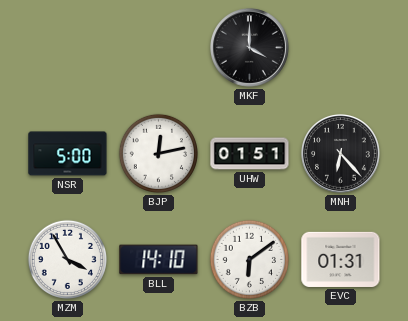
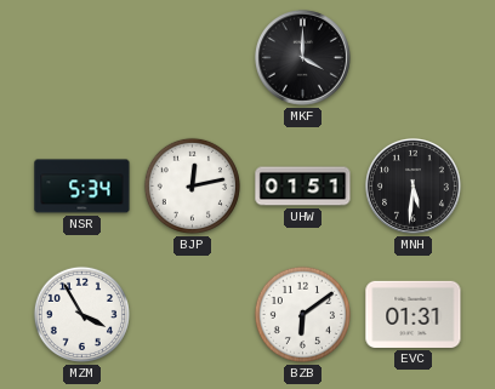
NSR: 5:00 -> 5:34 (82, 187)
MNH: 6:23 -> 5:31 (412, 185)
BLL: 14:10 -> none (159, 260)
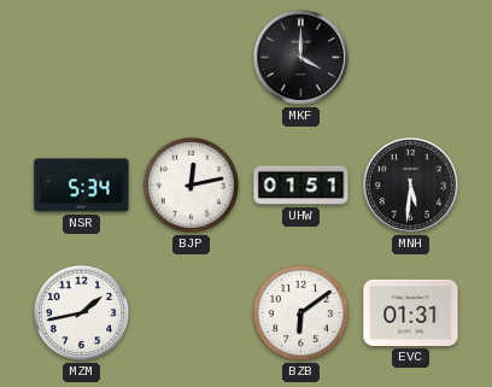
MZM: 3:55 -> 1:43 (81, 312)
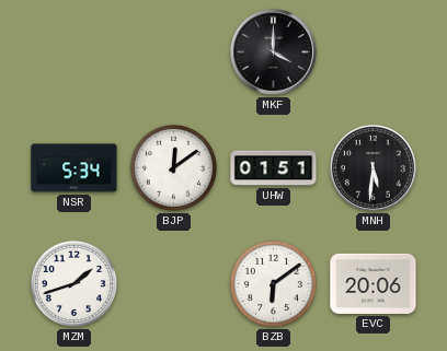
BJP: 12:13 -> 12:09 (173, 167)
MZM: 1:43 -> 1:42 (73, 283)
EVC: 01:31 -> 20:06 (374, 283)
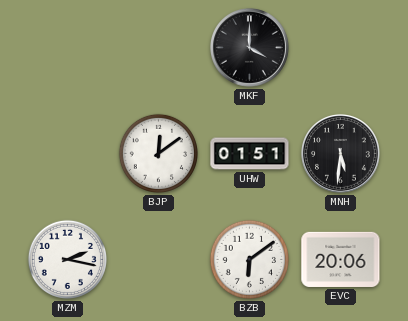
NSR: 5:34 -> none (74, 168)
MZM: 1:42 -> 2:17 (67, 259)
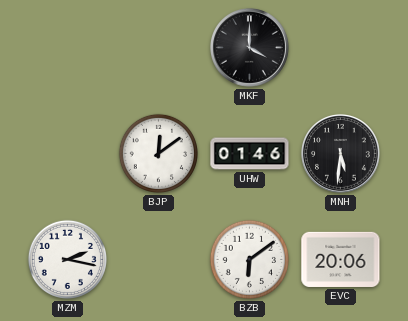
UHW: 01:51 -> 01:46 (250, 154)
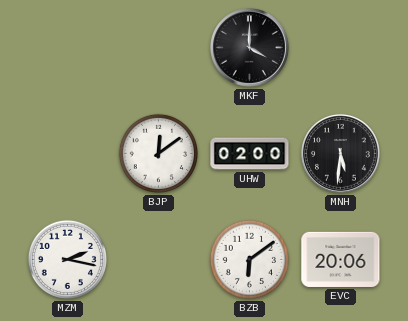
UHW: 01:46 -> 02:00 (250, 154)
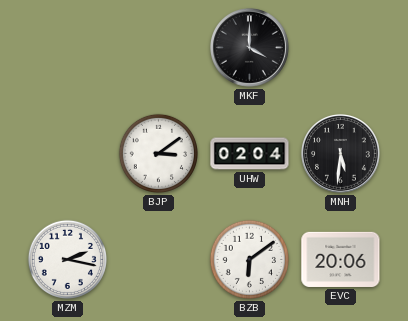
BJP: 12:09 -> 3:09 (158, 153)
UHW: 02:00 -> 02:04 (250, 154)
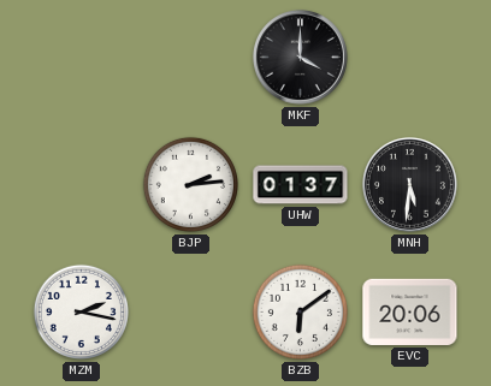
BJP: 3:09 -> 2:14 (190, 184)
UHW: 02:04 -> 01:37 (301, 185)
